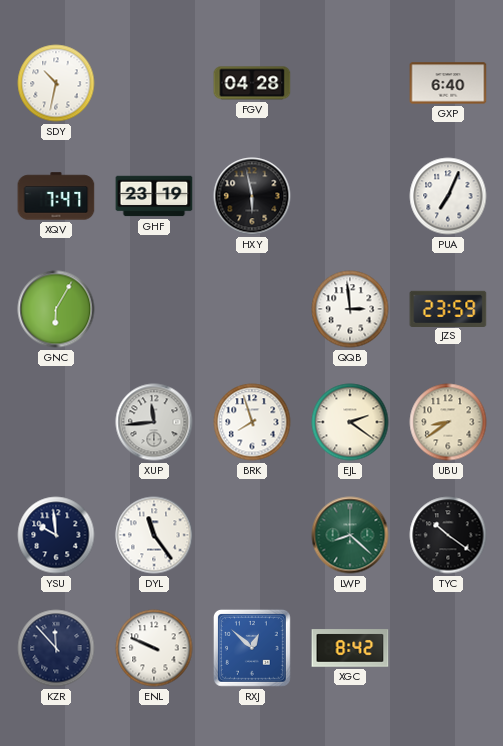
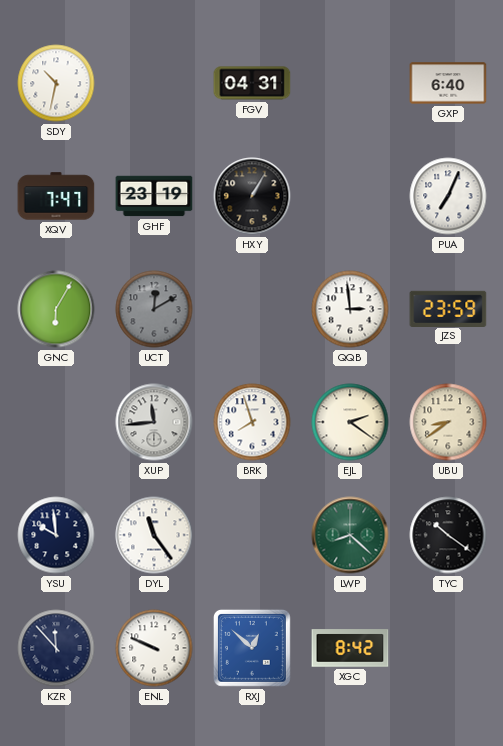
FGV: 04:28 -> 04:31 (252, 83)
HXY: 5:58 -> 1:05 (252, 196)
UCT: none -> 12:10 (154, 309)
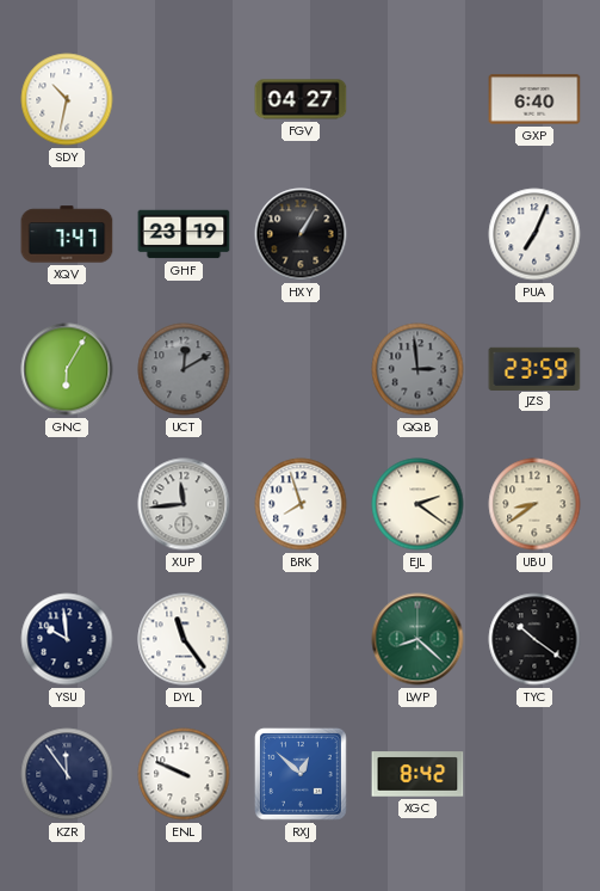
FGV: 04:31 -> 04:27 (301, 99)
QQB dial: white -> grey (417, 369)
KZR: 11:53 -> 11:54 (67, 774)
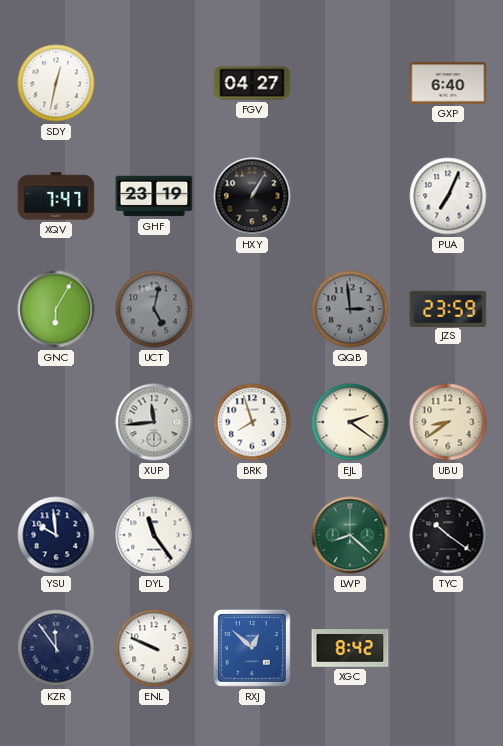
SDY: 10:32 -> 12:32 (56, 83)
UCT: 12:10 -> 5:02 (154, 309)
